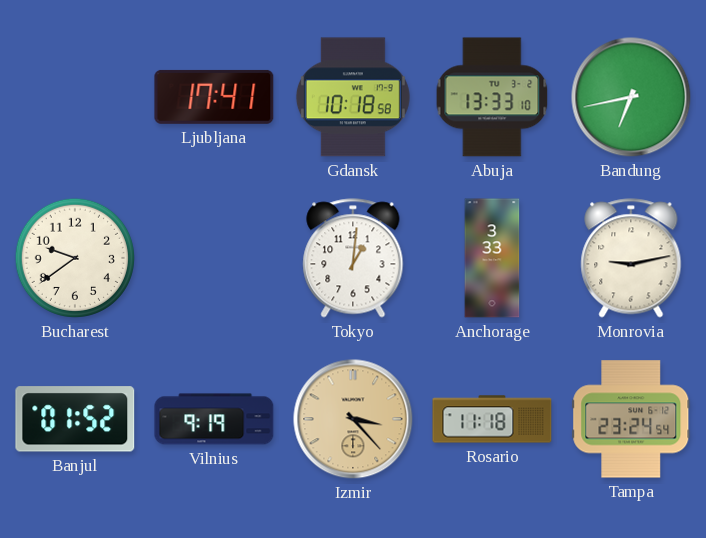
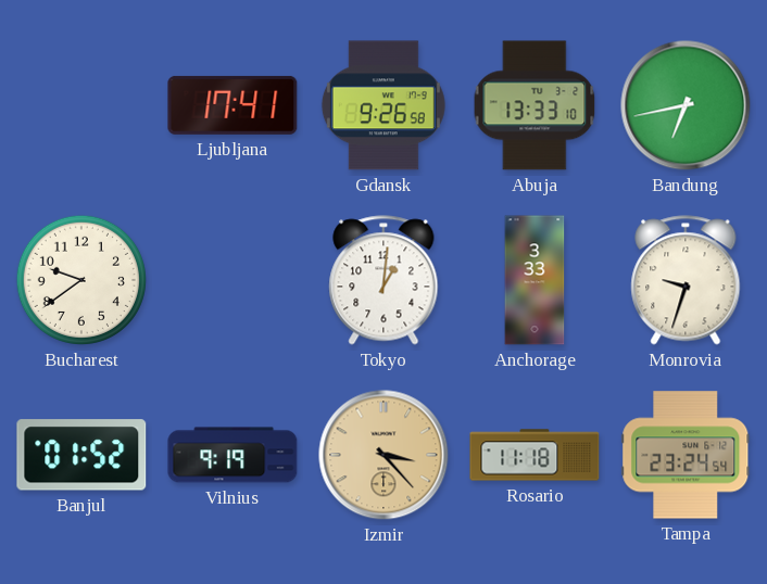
Gdansk: 10:18 -> 9:26 (383, 105)
Monrovia: 9:13 -> 9:33 (686, 280)
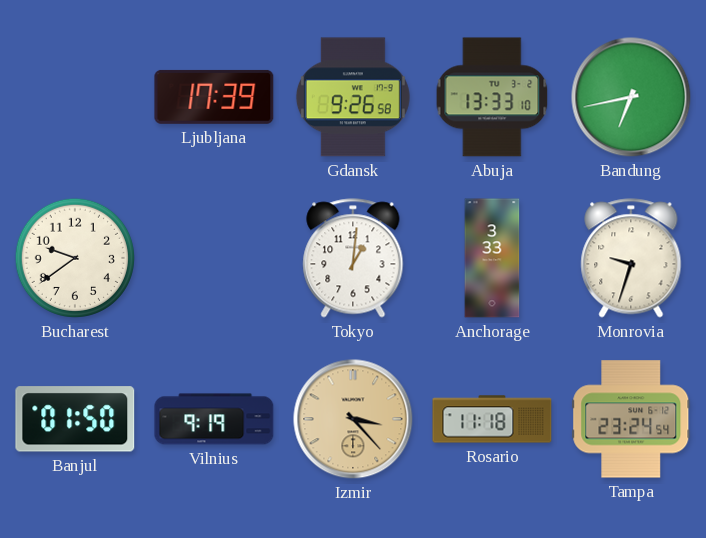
Ljubljana: 17:41 -> 17:39 (214, 97)
Banjul: 01:52 -> 01:50 (75, 419)
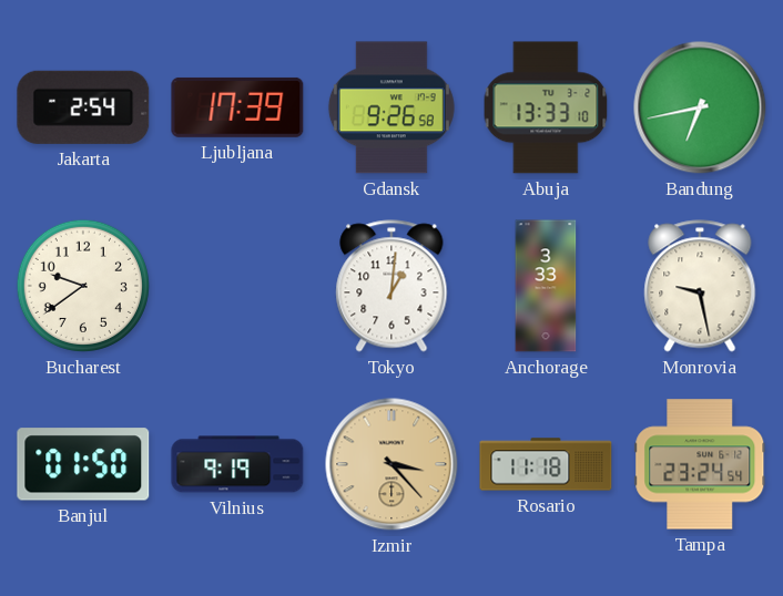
Jakarta: none -> 2:54 (83, 107)
Monrovia: 9:33 -> 9:28 (700, 286)
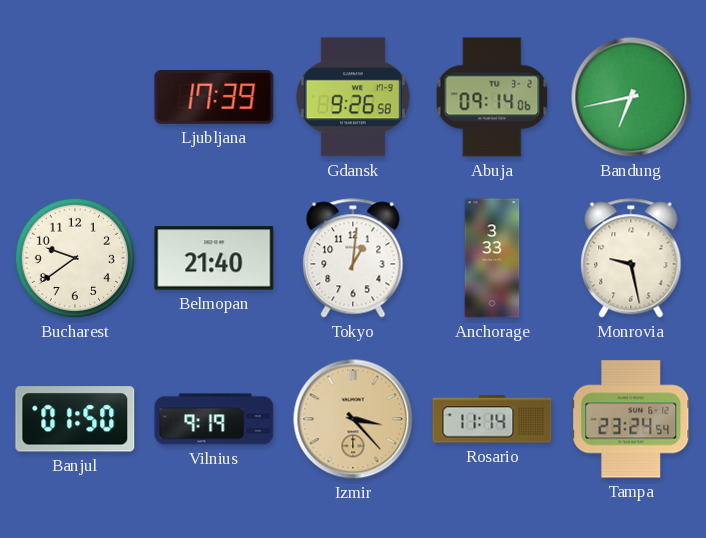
Jakarta: 2:54 -> none (83, 107)
Abuja: 13:33 -> 09:14 (492, 97)
Belmopan: none -> 21:40 (214, 258)
Rosario: 11:18 -> 11:14 (492, 419)
